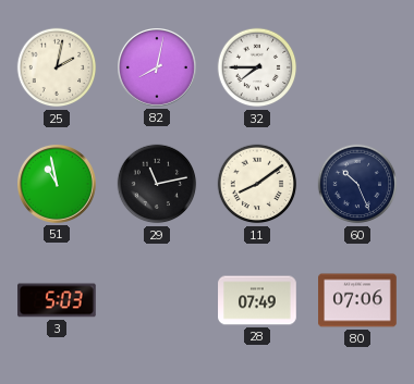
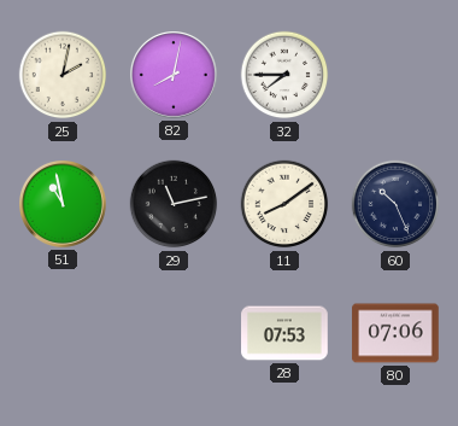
3: 5:03 -> none (58, 300)
28: 07:49 -> 07:53 (284, 333)
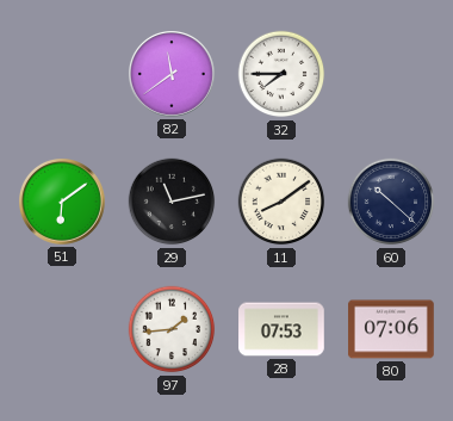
25: 2:02 -> none (63, 75)
82: 8:02 -> 11:39 (173, 75)
51: 10:58 -> 6:09 (63, 203)
60: 10:26 -> 10:22 (391, 202)
97: none -> 1:44 (172, 329)
